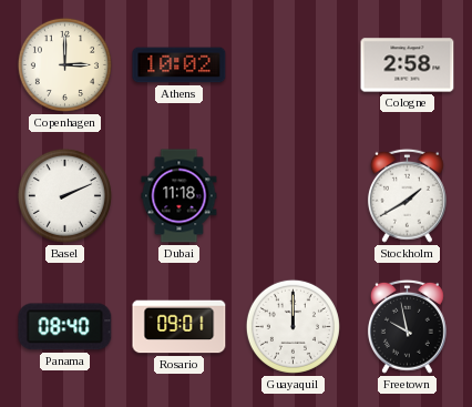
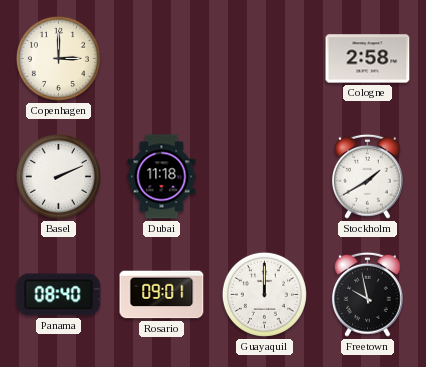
Athens: 10:02 -> none (179, 65)
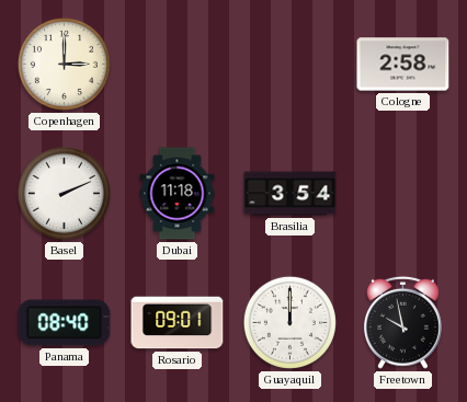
Brasilia: none -> 3:54 (291, 194)
Stockholm: 1:40 -> none (367, 176)
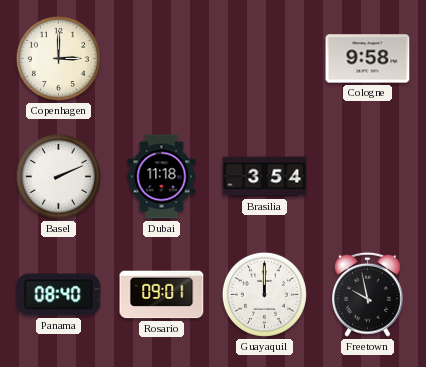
Cologne: 2:58 -> 9:58 (368, 59)
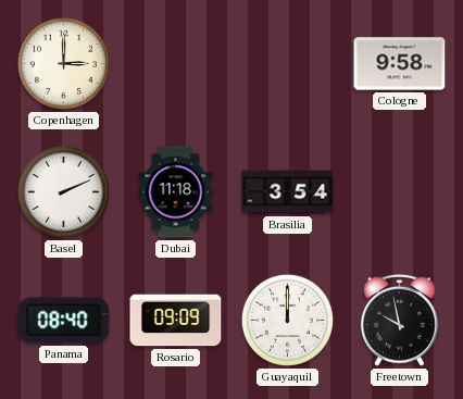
Rosario: 09:01 -> 09:09 (176, 321)
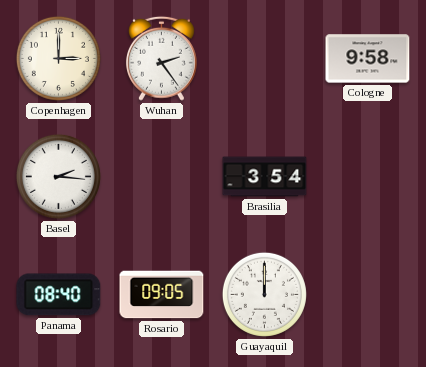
Wuhan: none -> 2:24 (161, 58)
Basel: 2:11 -> 2:16 (58, 176)
Dubai: 11:18 -> none (176, 192)
Rosario: 09:09 -> 09:05 (162, 295)
Freetown: 9:58 -> none (399, 320)
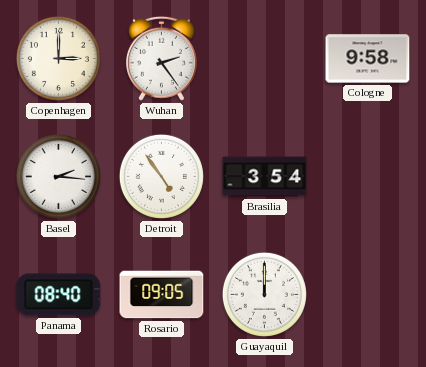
Detroit: none -> 4:54 (161, 176)
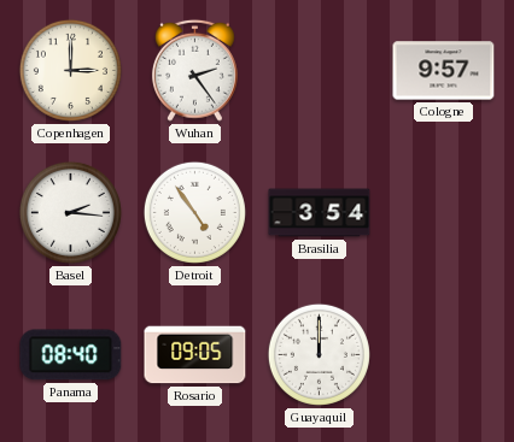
Cologne: 9:58 -> 9:57 (444, 71)
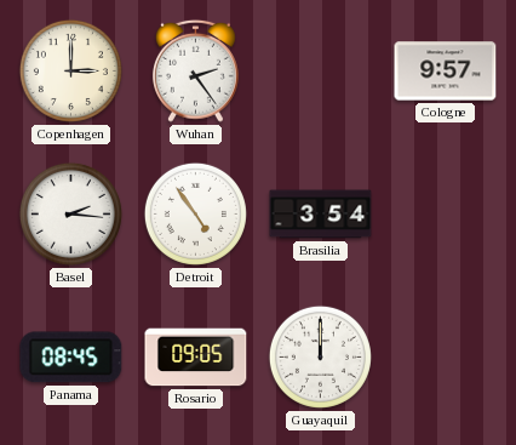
Panama: 08:40 -> 08:45 (71, 358)
